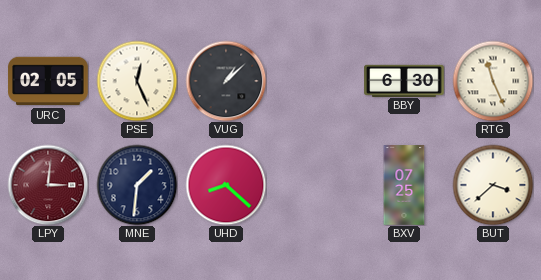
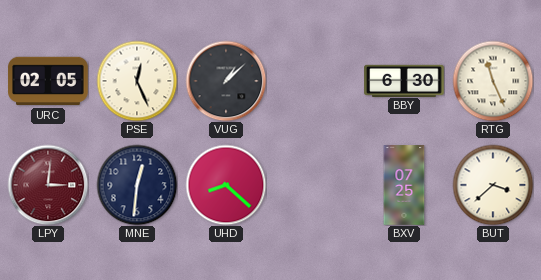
MNE: 1:31 -> 12:31 (137, 185)
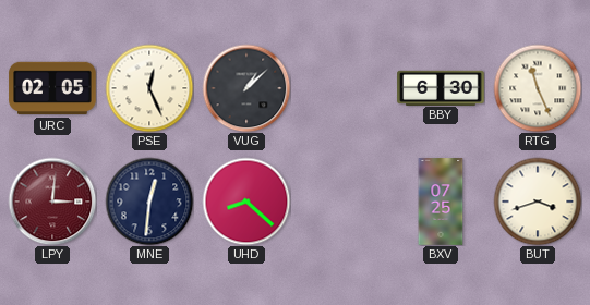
BUT: 3:38 -> 3:42 (538, 202)
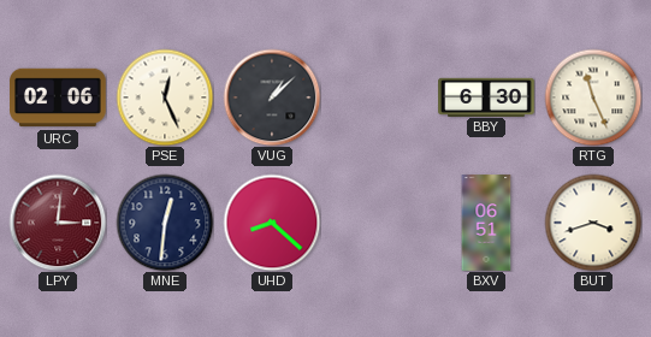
URC: 02:05 -> 02:06 (58, 97)
BXV: 07:25 -> 06:51 (486, 223)
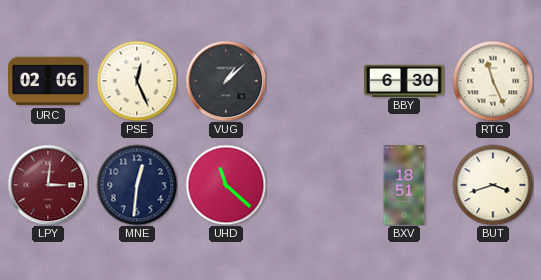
UHD: 8:22 -> 11:22 (226, 185)
BXV: 06:51 -> 18:51 (404, 185)
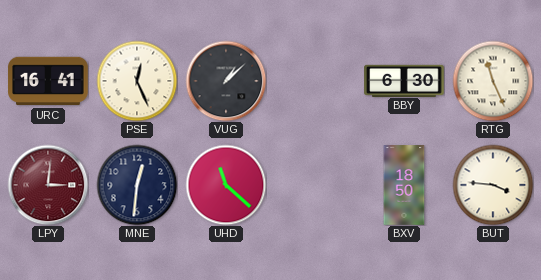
URC: 02:06 -> 16:41 (48, 81)
BXV: 18:51 -> 18:50 (404, 185)
BUT: 3:42 -> 3:46 (493, 185)
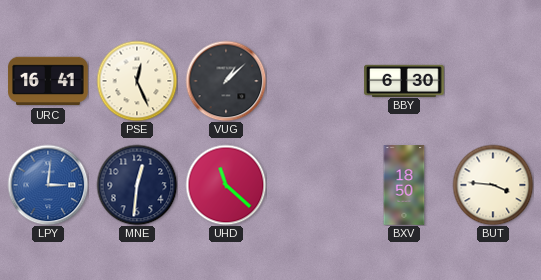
RTG: 11:26 -> none (493, 81)
LPY dial: burgundy -> blue (48, 185)
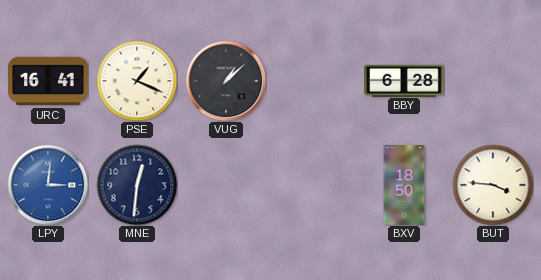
PSE: 12:26 -> 1:19 (137, 81)
BBY: 6:30 -> 6:28 (404, 80)
UHD: 11:22 -> none (226, 185)
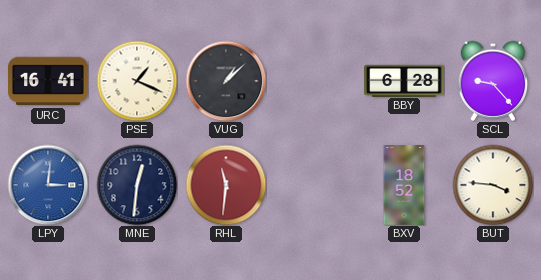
SCL: none -> 9:23 (493, 81)
RHL: none -> 11:31 (226, 185)
BXV: 18:50 -> 18:52 (404, 185)
